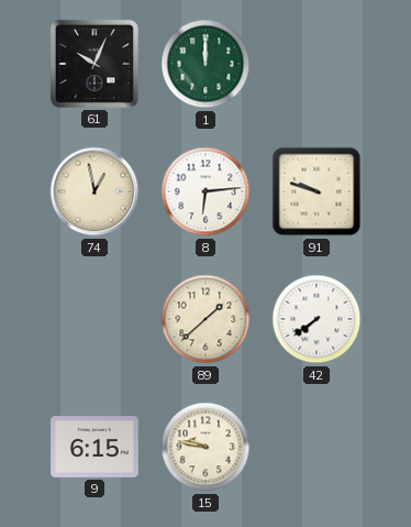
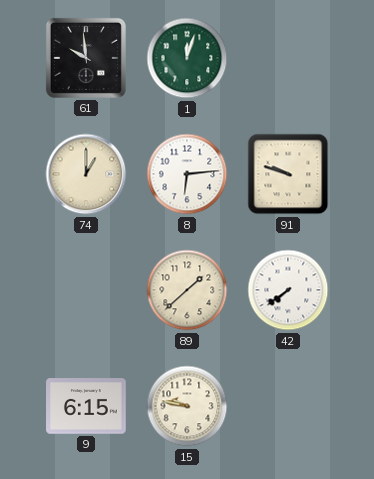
61: 10:04 -> 9:59 (86, 58)
1: 12:00 -> 12:03 (187, 58)
74: 12:58 -> 1:00 (86, 174)
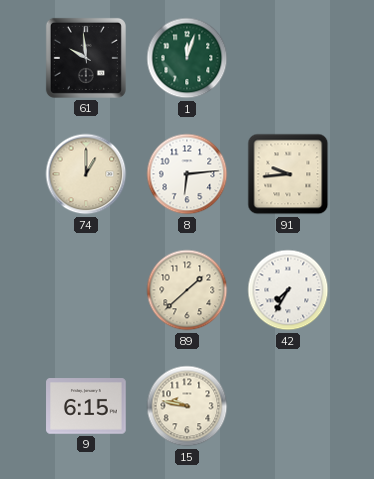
91: 9:48 -> 9:44 (288, 174)
42: 7:39 -> 7:35 (288, 290)
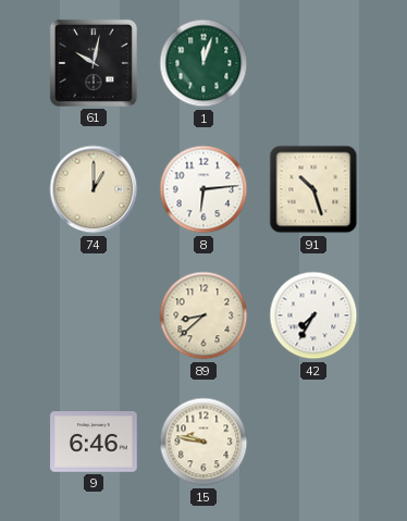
61: 9:59 -> 10:02 (94, 63)
91: 9:44 -> 10:27 (313, 189)
89: 1:38 -> 8:38 (203, 315)
9: 6:15 -> 6:46 (94, 442)
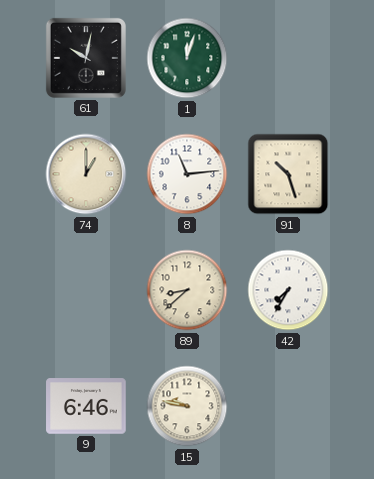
8: 6:14 -> 11:14 (187, 174)
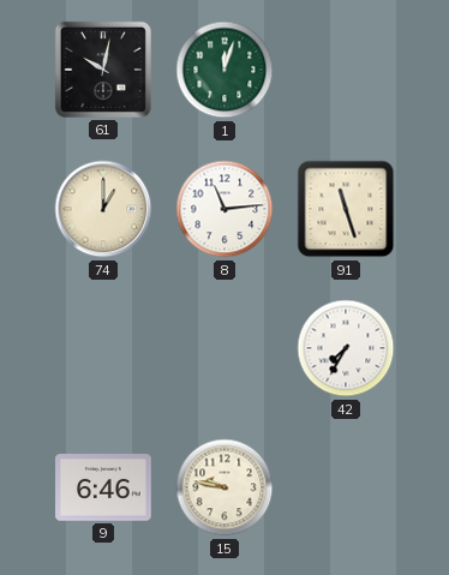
91: 10:27 -> 11:27 (346, 209)
89: 8:38 -> none (187, 290)
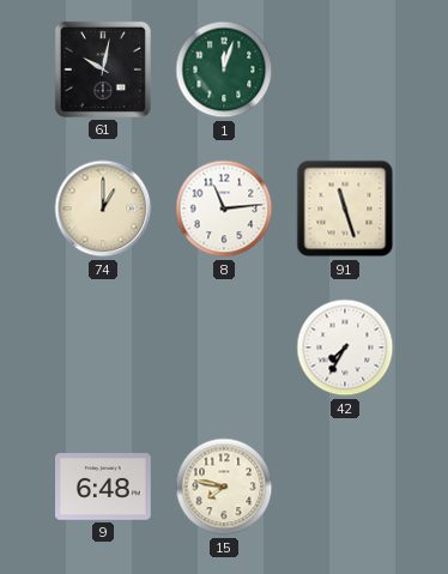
9: 6:46 -> 6:48 (103, 487)
15: 9:47 -> 7:47 (224, 487)
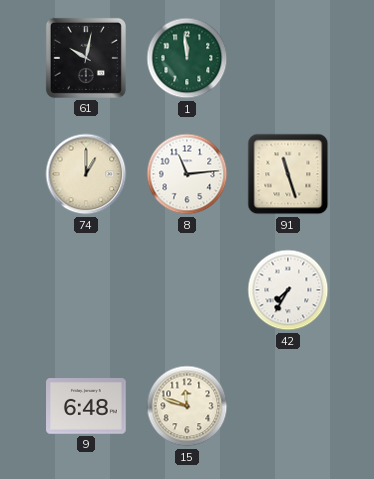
1: 12:03 -> 11:59 (187, 58)
15: 7:47 -> 11:48 (187, 406)
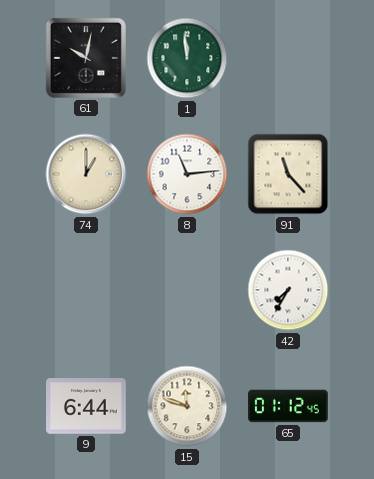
91: 11:27 -> 11:23 (288, 174)
9: 6:48 -> 6:44 (86, 406)
65: none -> 01:12 (288, 406)
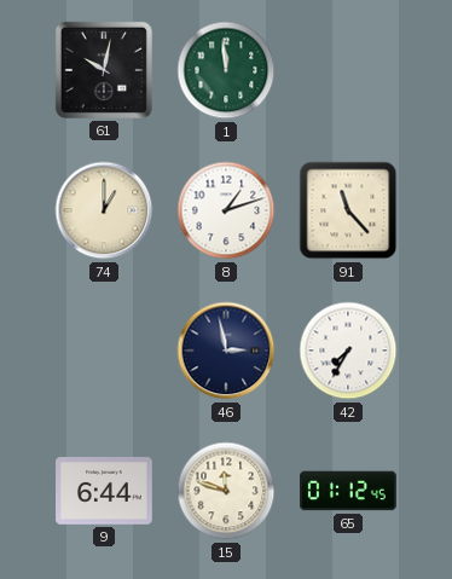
8: 11:14 -> 1:12 (226, 210)
46: none -> 2:58 (226, 351)
